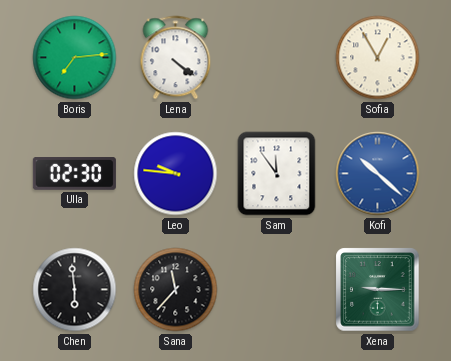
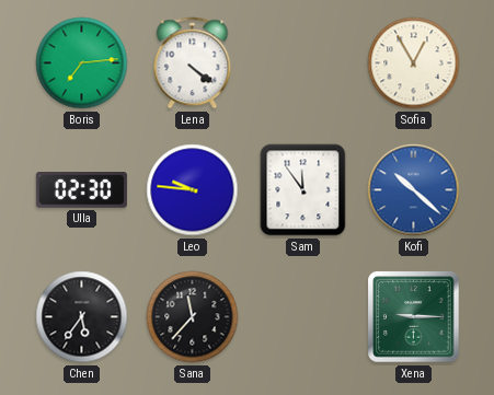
Chen: 5:59 -> 5:36 (82, 317)
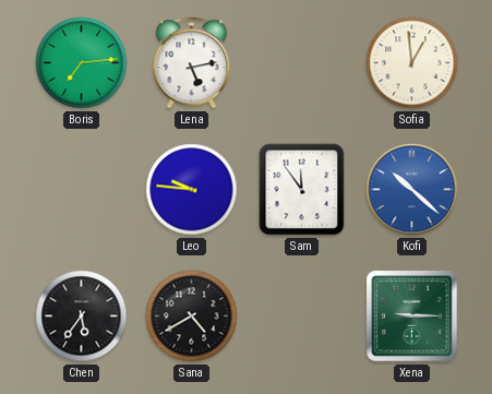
Lena: 4:21 -> 5:13 (192, 63)
Sofia: 12:55 -> 12:59 (412, 63)
Ulla: 02:30 -> none (81, 190)
Sana: 11:37 -> 4:40 (192, 317)
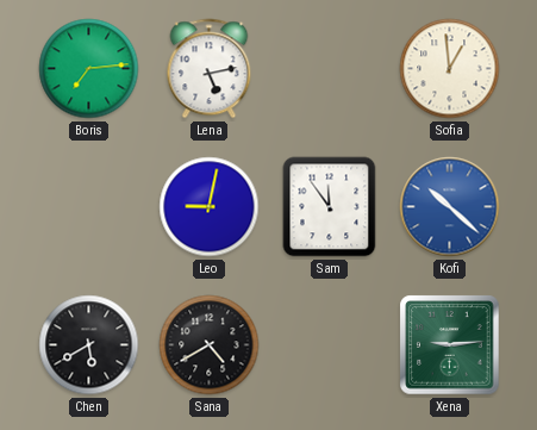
Leo: 9:46 -> 9:02 (210, 207)
Chen: 5:36 -> 5:40 (89, 345)
Xena: 9:15 -> 9:14 (450, 345)
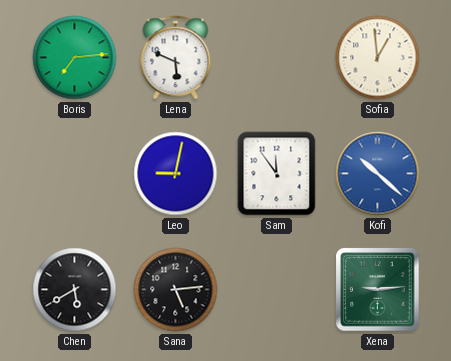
Lena: 5:13 -> 5:49 (176, 58)
Sana: 4:40 -> 5:14 (176, 290)
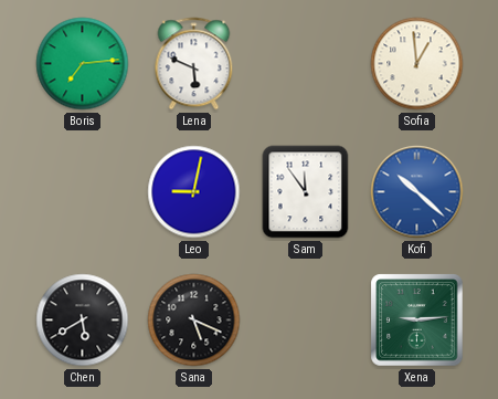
Sana: 5:14 -> 5:19 (194, 321)
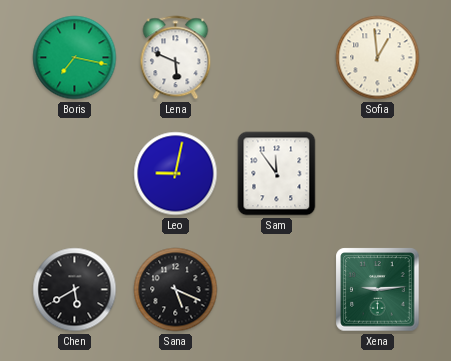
Boris: 7:14 -> 7:17 (75, 58)
Kofi: 10:22 -> none (417, 192)
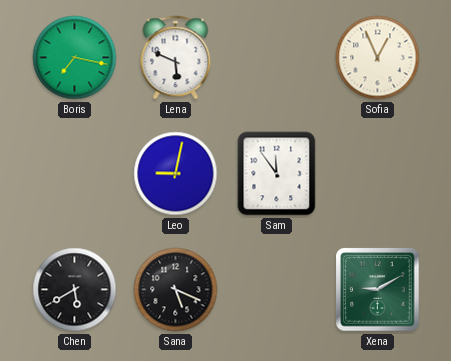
Sofia: 12:59 -> 12:56 (378, 58)
Xena: 9:14 -> 9:10 (378, 290)
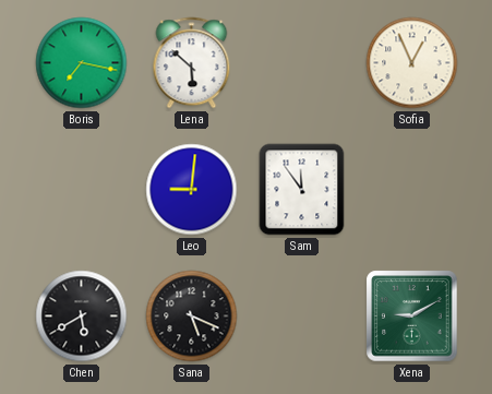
Lena: 5:49 -> 5:52 (192, 63)
Leo: 9:02 -> 9:01 (192, 190)
